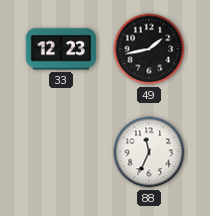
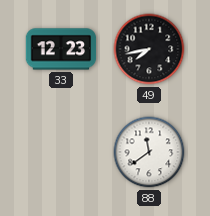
49: 1:43 -> 7:43 (149, 49)
88: 11:34 -> 11:39 (149, 152)
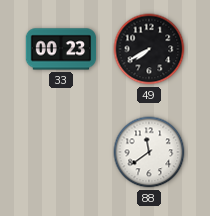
33: 12:23 -> 00:23 (61, 49)
49: 7:43 -> 7:40 (149, 49)
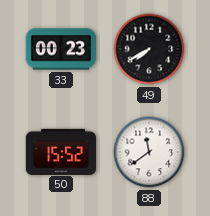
50: none -> 15:52 (61, 151)
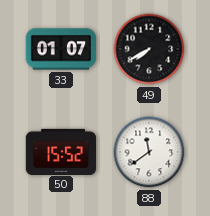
33: 00:23 -> 01:07 (61, 49)
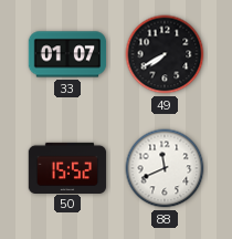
88: 11:39 -> 11:41 (165, 168)
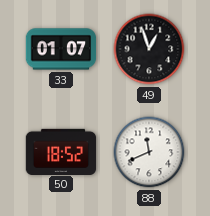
49: 7:40 -> 12:57 (149, 49)
50: 15:52 -> 18:52 (61, 151)
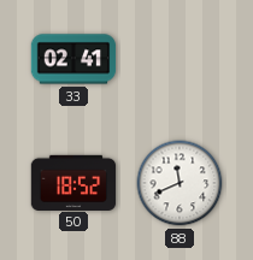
33: 01:07 -> 02:41 (73, 59)
49: 12:57 -> none (149, 49)
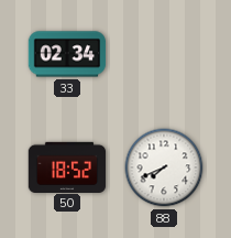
33: 02:41 -> 02:34 (67, 54)
88: 11:41 -> 7:41 (164, 167)
